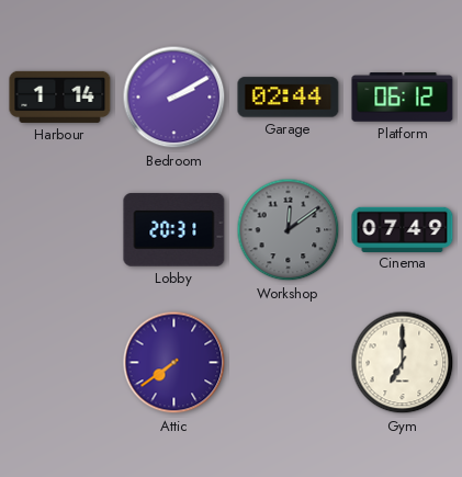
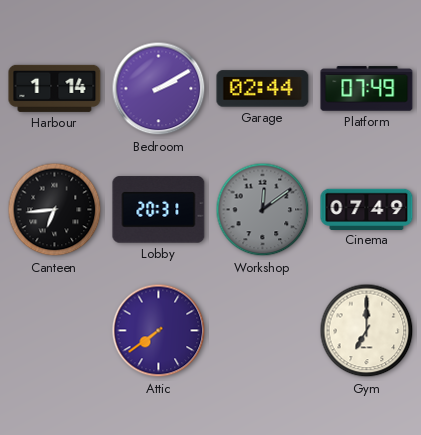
Platform: 06:12 -> 07:49 (367, 89)
Canteen: none -> 6:44 (55, 210)
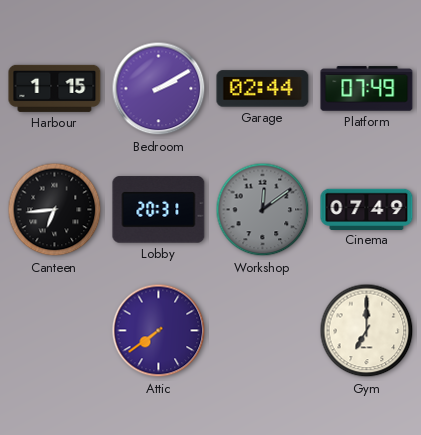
Harbour: 1:14 -> 1:15 (55, 88)
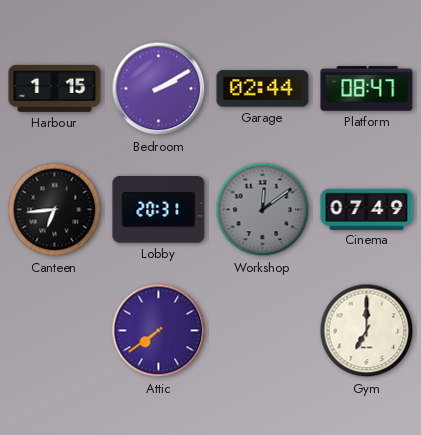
Platform: 07:49 -> 08:47 (367, 89)
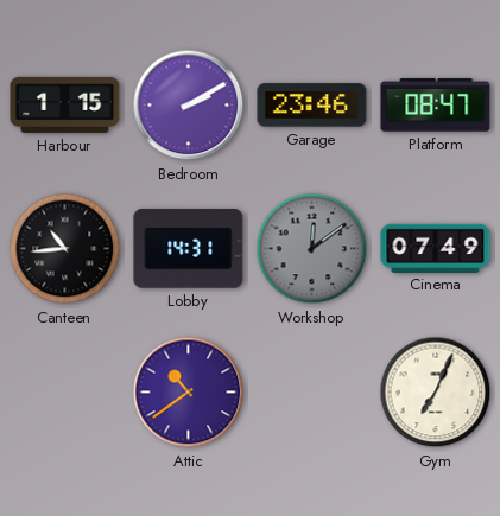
Garage: 02:44 -> 23:46 (312, 106)
Canteen: 6:44 -> 10:44 (65, 249)
Lobby: 20:31 -> 14:31 (189, 249)
Attic: 7:39 -> 10:39 (189, 393)
Gym: 7:00 -> 7:04 (436, 393)
